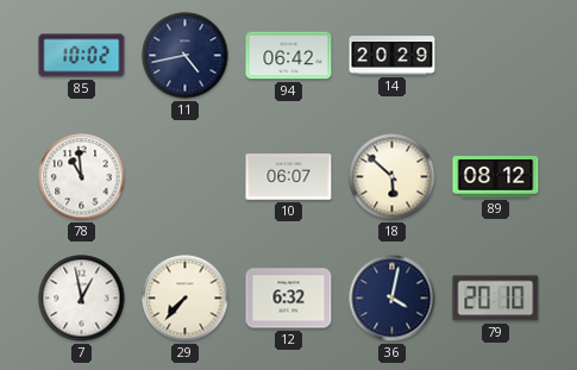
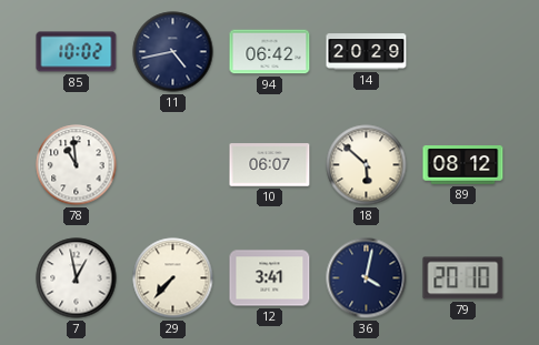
12: 6:32 -> 3:41 (270, 278)
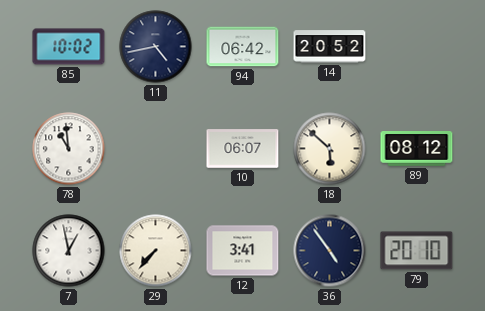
14: 20:29 -> 20:52 (330, 47)
36: 4:02 -> 4:54 (330, 251)
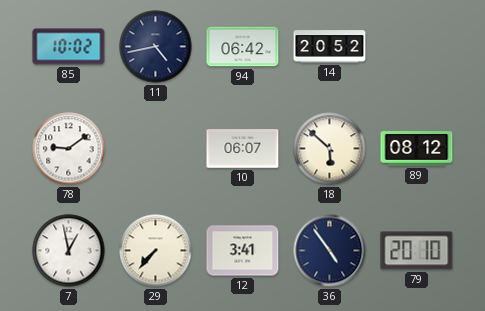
78: 10:59 -> 9:09 (69, 149)
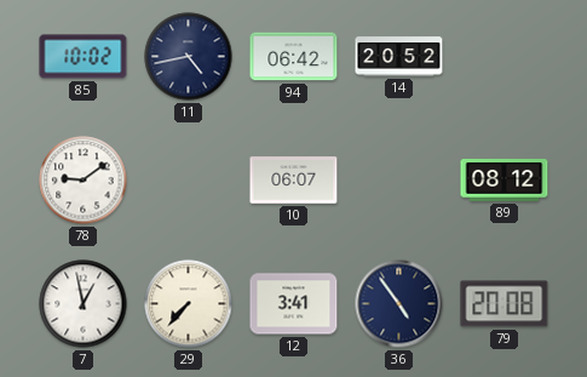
18: 5:52 -> none (330, 149)
79: 20:10 -> 20:08 (505, 304)
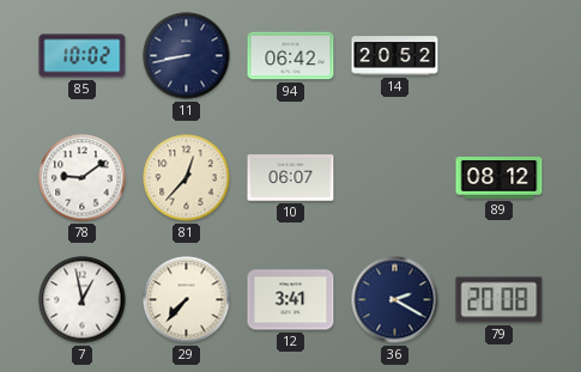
11: 4:43 -> 8:43 (187, 56)
81: none -> 12:37 (187, 178)
36: 4:54 -> 2:20 (395, 300)
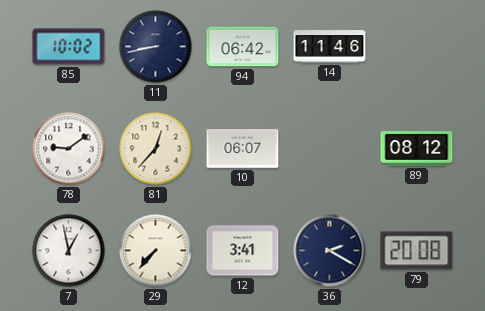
14: 20:52 -> 11:46 (330, 47)
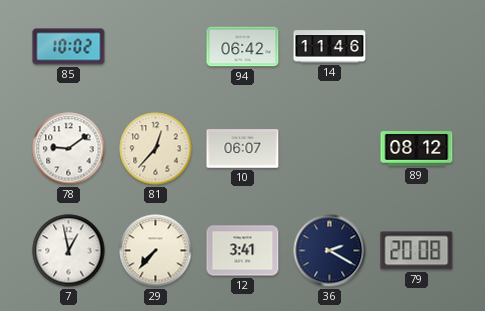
11: 8:43 -> none (156, 47)
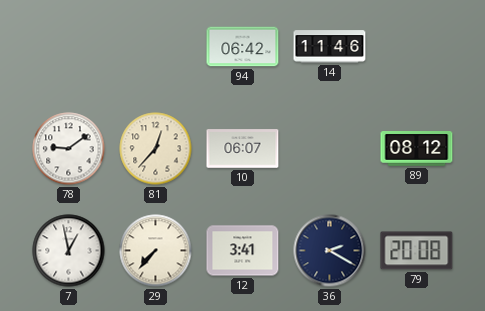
85: 10:02 -> none (69, 47)
